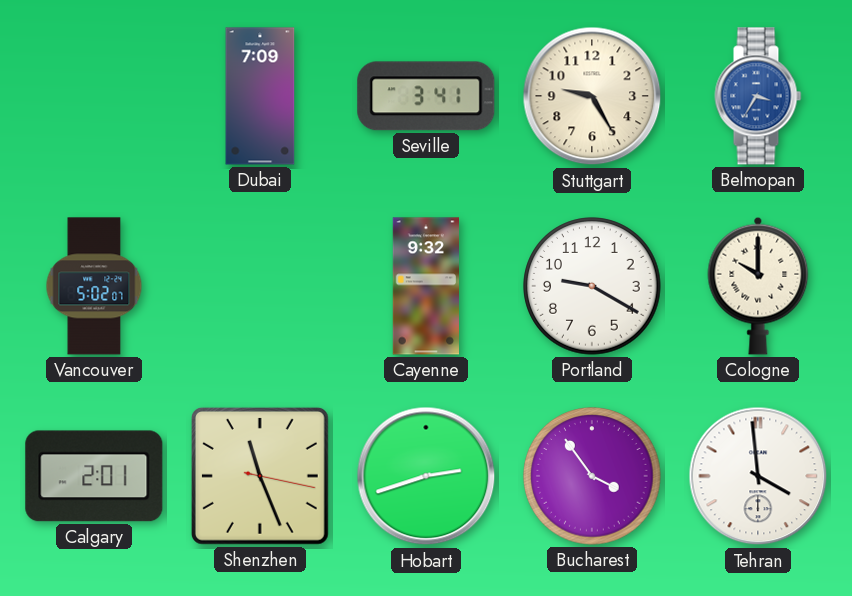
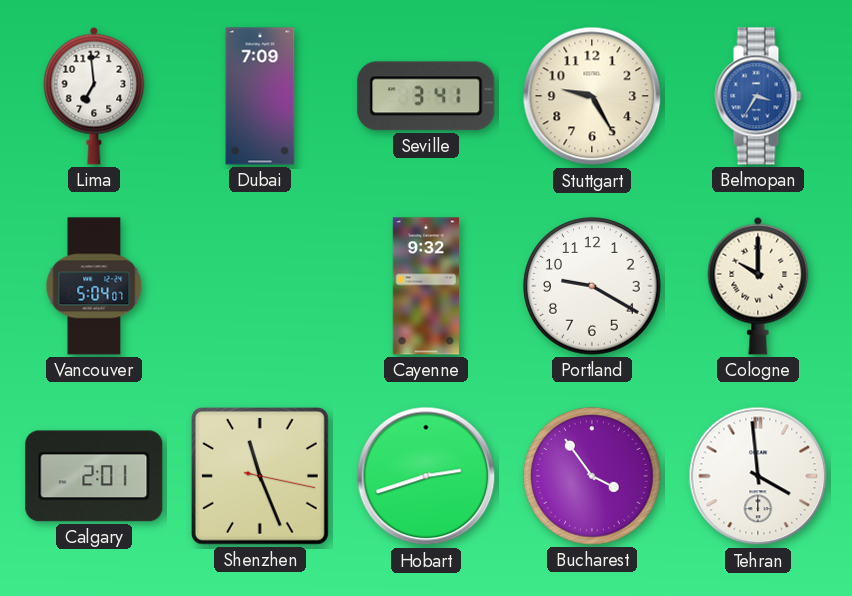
Lima: none -> 6:59 (94, 96)
Vancouver: 5:02 -> 5:04 (94, 286)
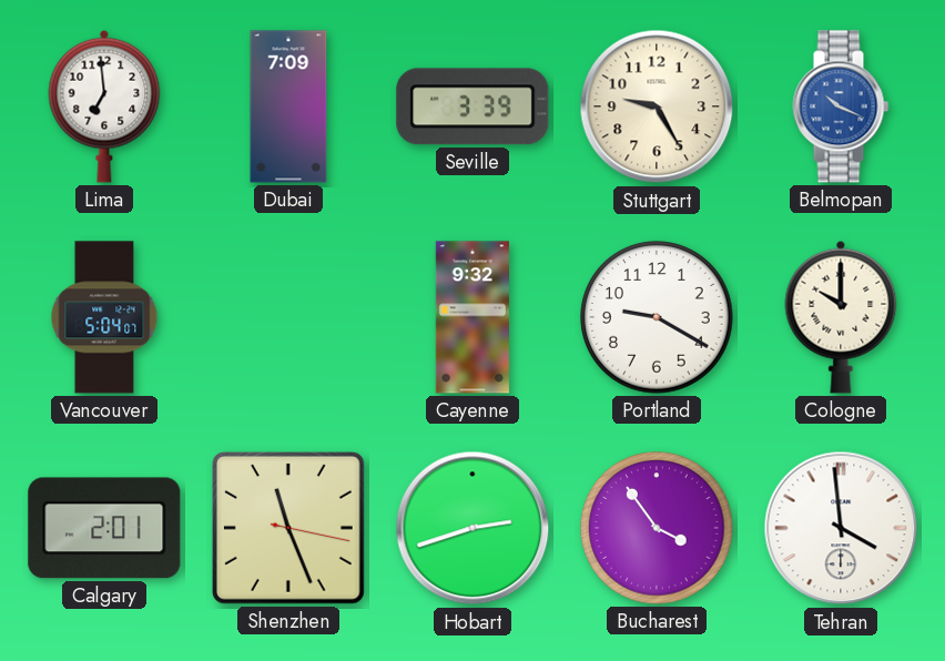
Seville: 3:41 -> 3:39 (472, 106)
Belmopan: 3:35 -> 10:19 (841, 106)
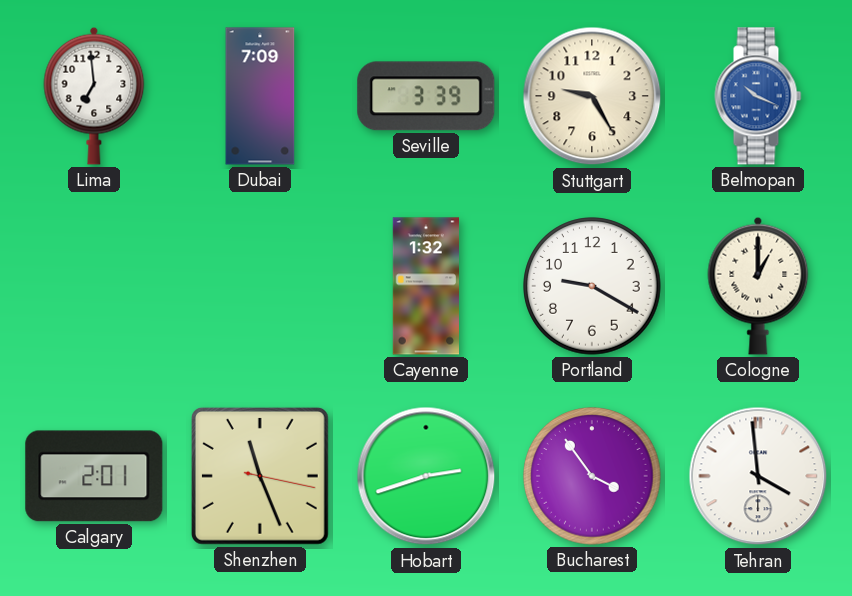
Vancouver: 5:04 -> none (104, 317)
Cayenne: 9:32 -> 1:32 (425, 286)
Cologne: 10:00 -> 1:00 (758, 286)
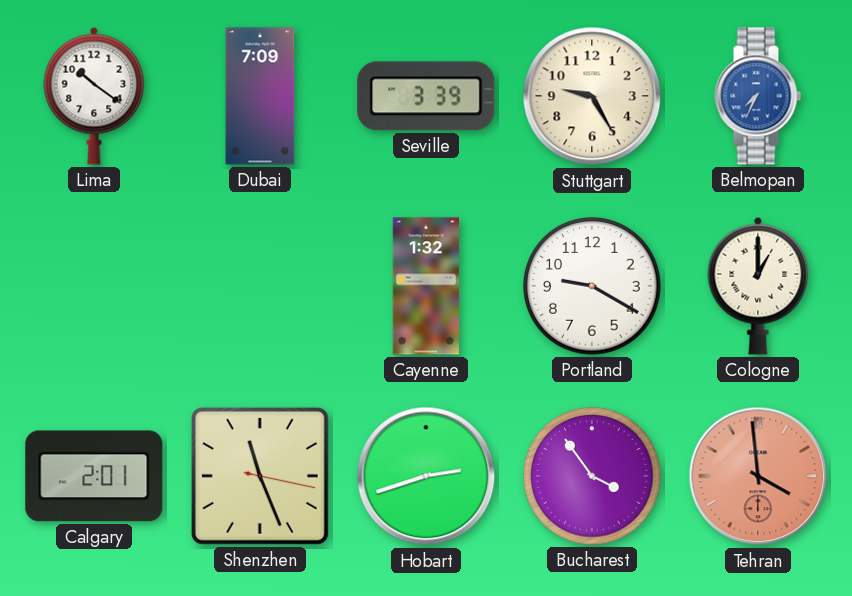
Lima: 6:59 -> 10:21 (94, 96)
Belmopan: 10:19 -> 7:34 (758, 96)
Tehran dial: white -> salmon (758, 476)
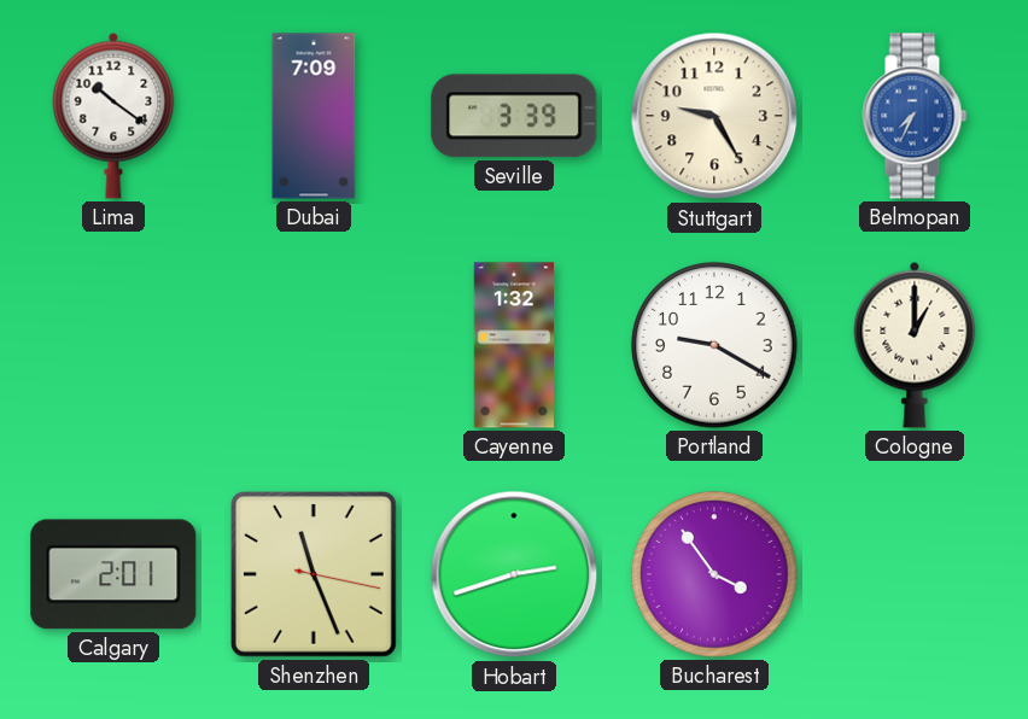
Tehran: 3:59 -> none (758, 476)
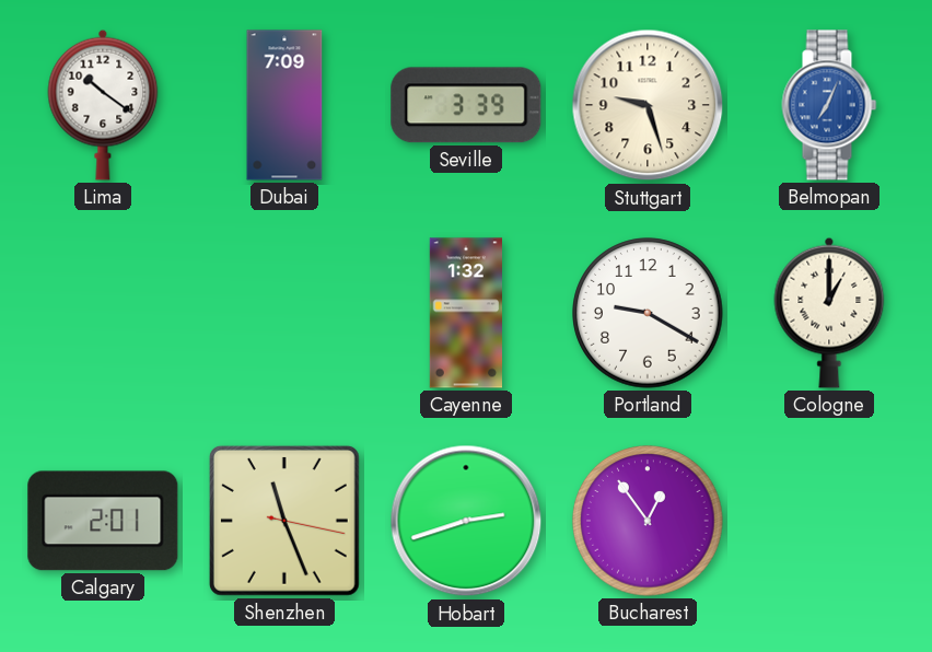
Stuttgart: 9:25 -> 9:27 (648, 105)
Belmopan: 7:34 -> 7:04 (829, 105)
Bucharest: 3:54 -> 12:54 (648, 521)
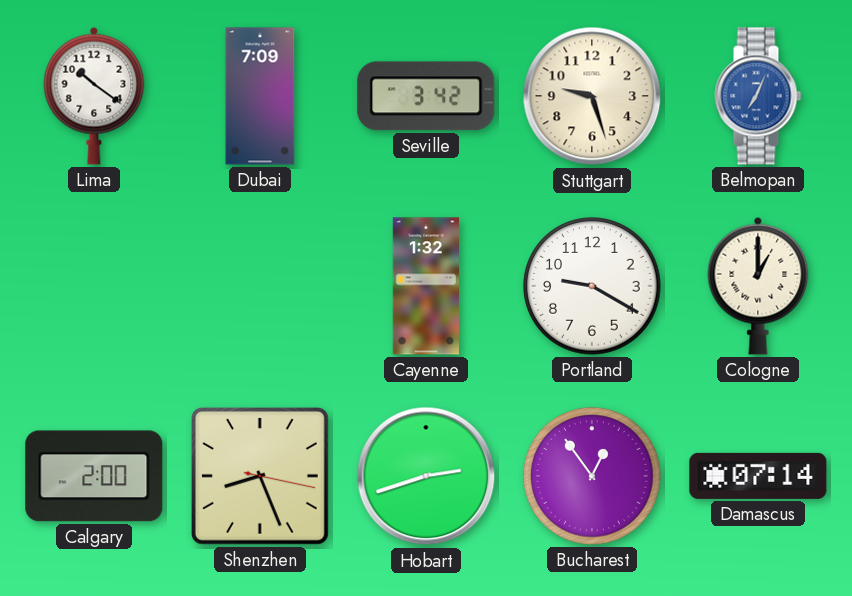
Seville: 3:39 -> 3:42 (426, 96)
Calgary: 2:01 -> 2:00 (94, 476)
Shenzhen: 11:26 -> 8:26 (260, 476)
Damascus: none -> 07:14 (758, 476)
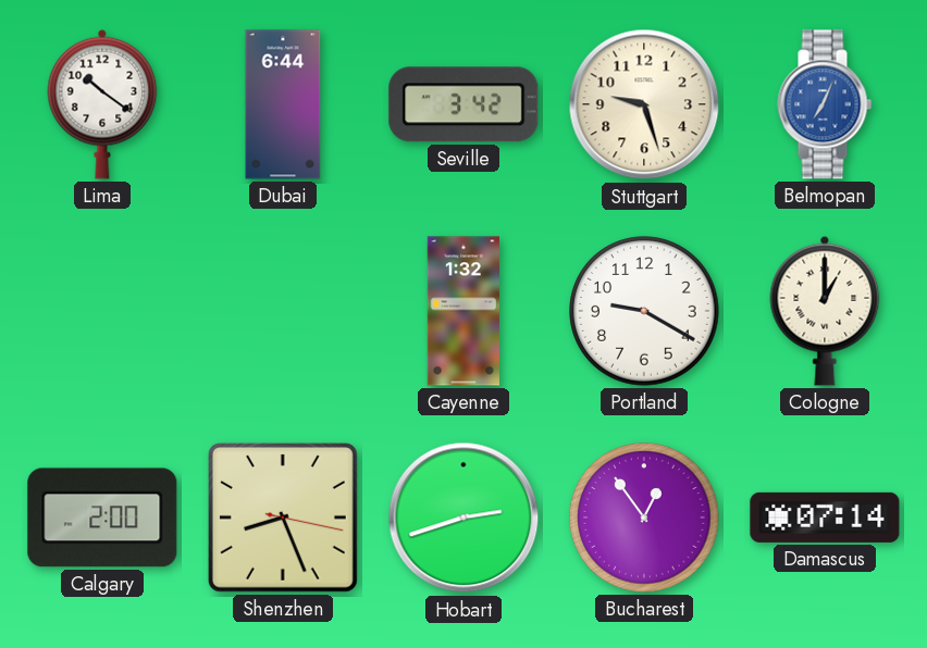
Dubai: 7:09 -> 6:44 (283, 104)
